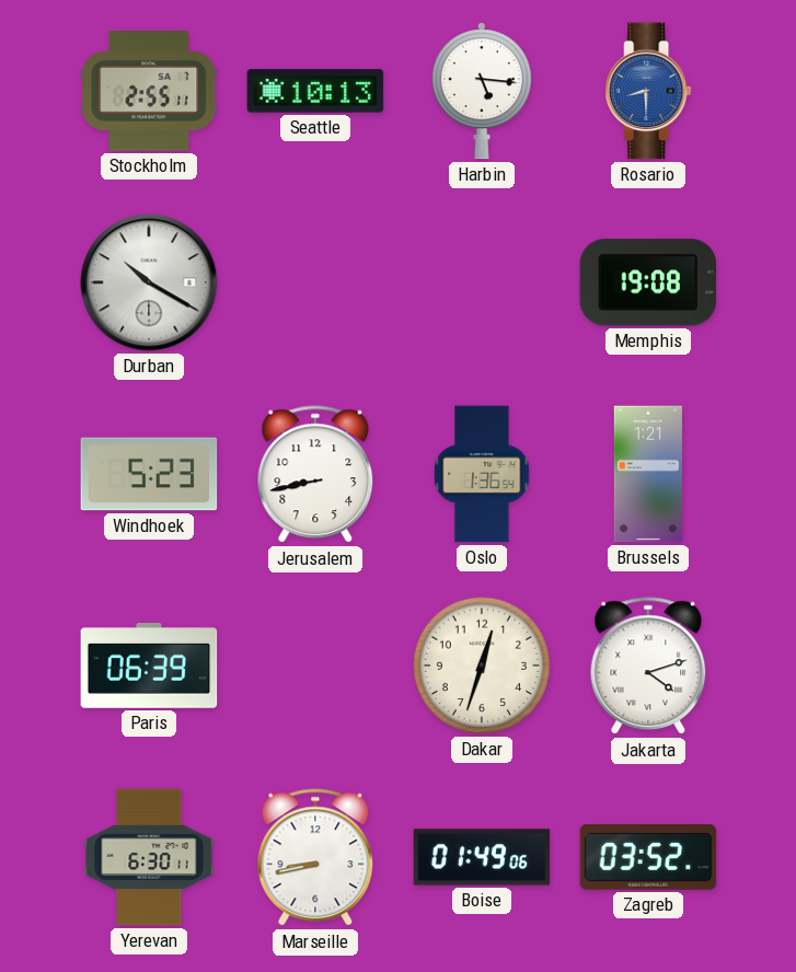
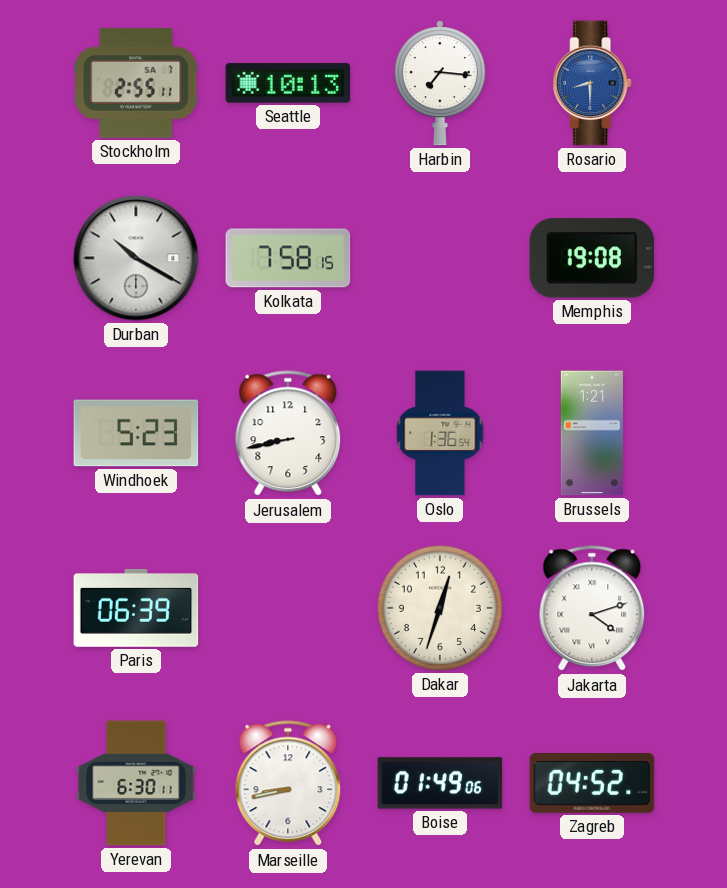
Harbin: 5:16 -> 7:16 (440, 83)
Kolkata: none -> 7:58 (288, 258)
Zagreb: 03:52 -> 04:52 (592, 784)
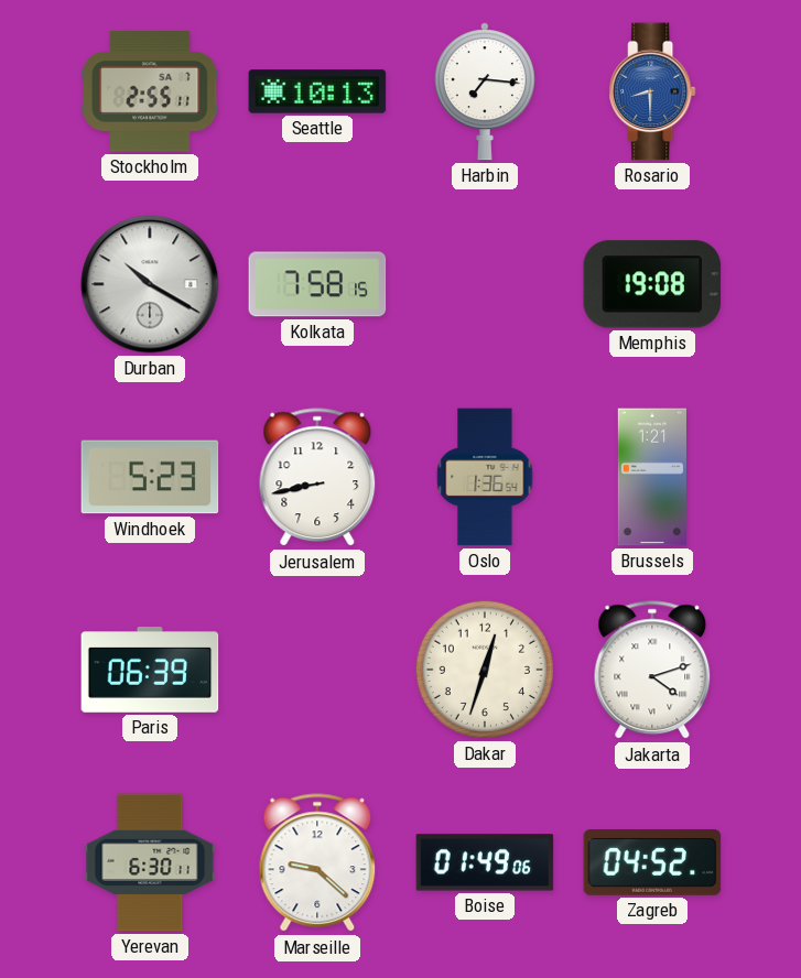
Marseille: 8:43 -> 9:22 (317, 863)
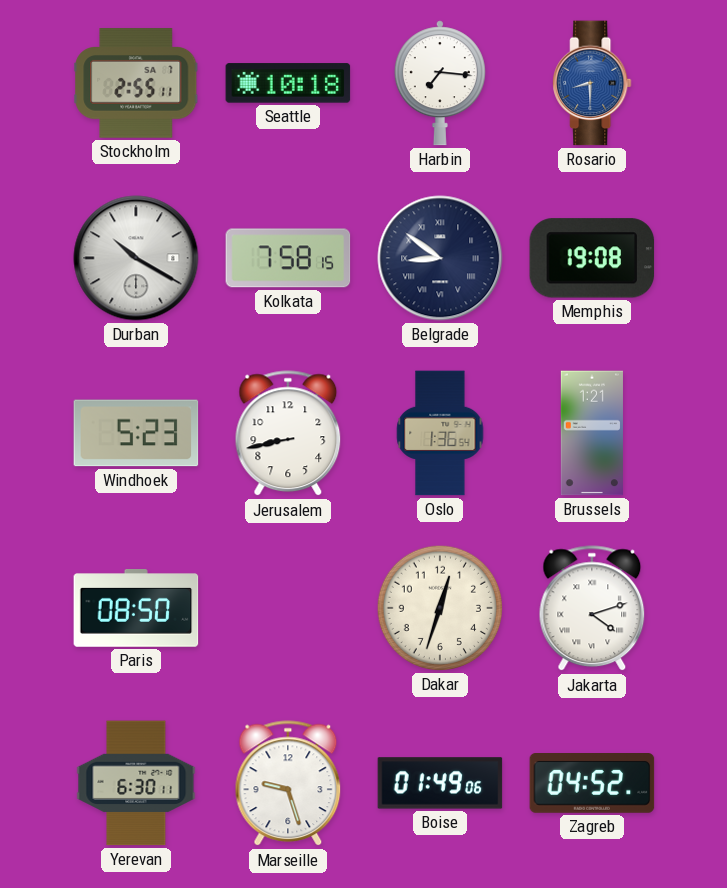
Seattle: 10:13 -> 10:18 (288, 83)
Belgrade: none -> 8:51 (440, 258)
Paris: 06:39 -> 08:50 (136, 609)
Marseille: 9:22 -> 9:27 (288, 784)
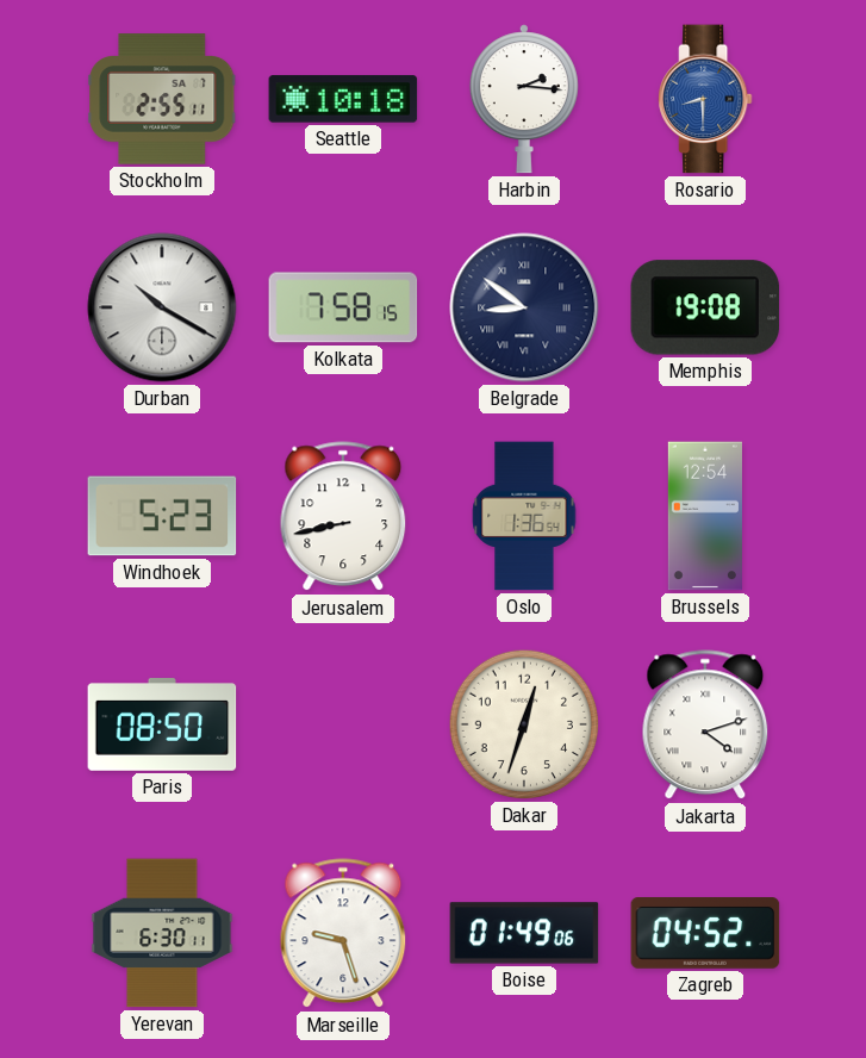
Harbin: 7:16 -> 2:16 (524, 99)
Brussels: 1:21 -> 12:54 (705, 516)
